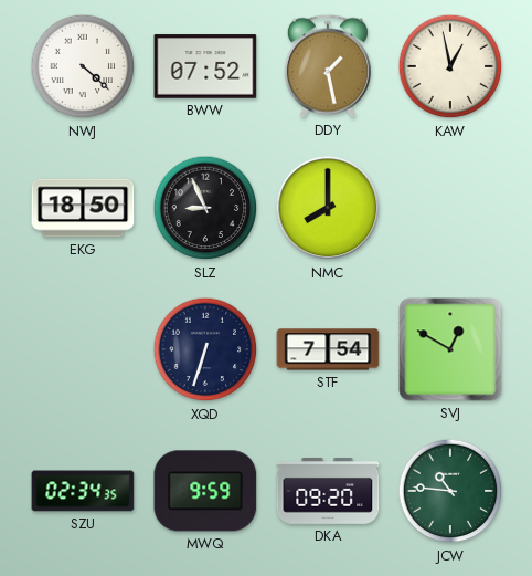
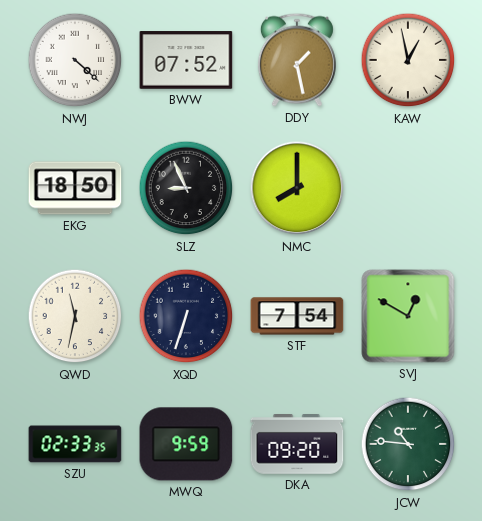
QWD: none -> 11:32 (75, 316)
SZU: 02:34 -> 02:33 (75, 444)
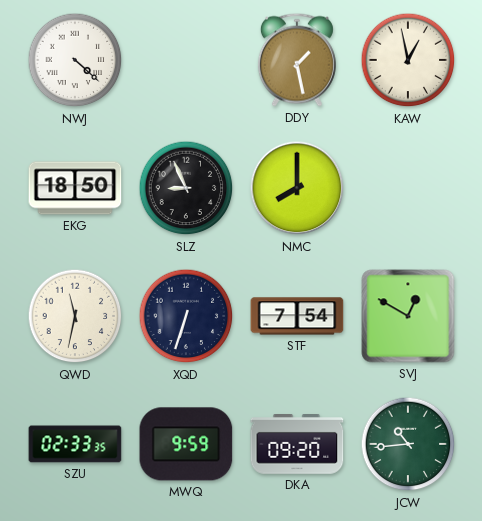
BWW: 07:52 -> none (186, 60)
JCW: 10:46 -> 10:44 (408, 444)
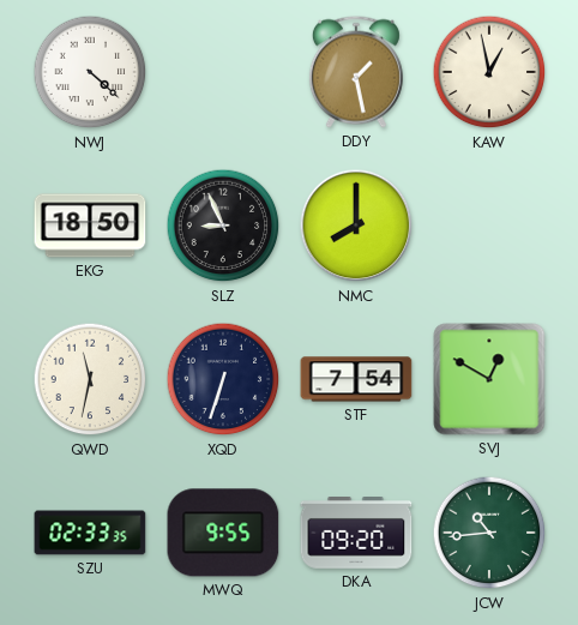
MWQ: 9:59 -> 9:55 (223, 533)
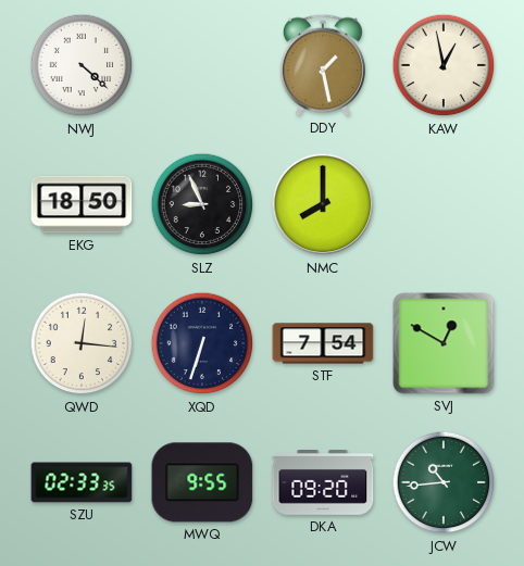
QWD: 11:32 -> 12:16 (82, 343)
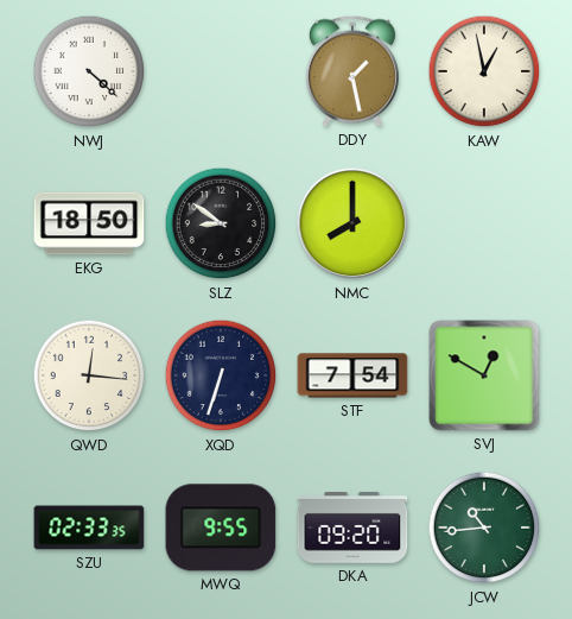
SLZ: 8:56 -> 8:51 (221, 223)
